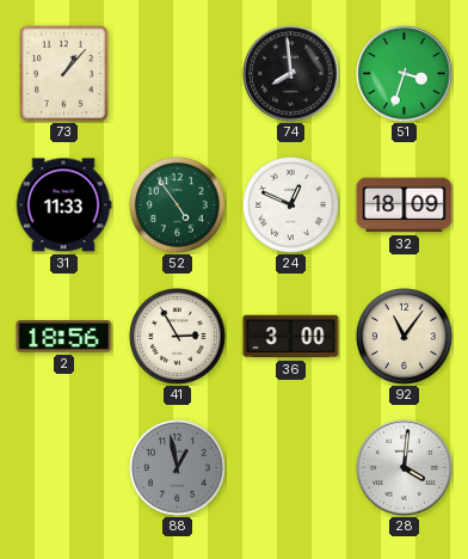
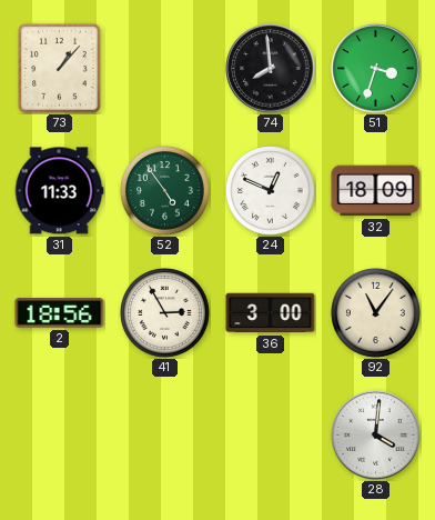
88: 12:58 -> none (178, 468)
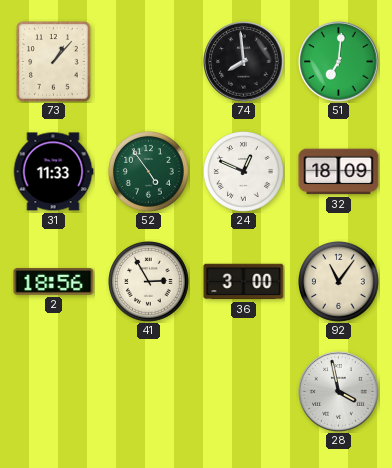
51: 3:33 -> 7:01 (339, 62)
28: 4:01 -> 3:58 (339, 392)
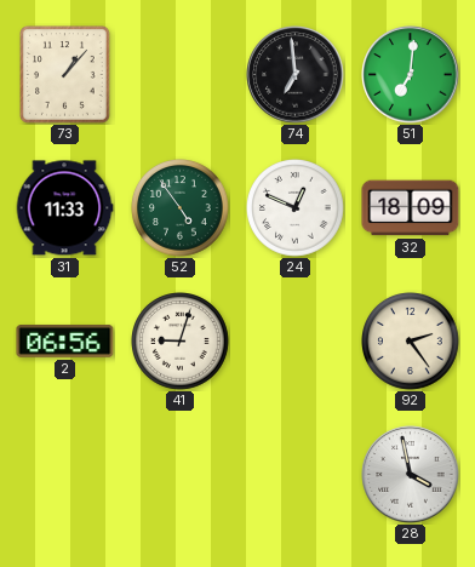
74: 7:59 -> 6:59 (296, 75)
2: 18:56 -> 06:56 (65, 342)
41: 2:55 -> 9:03 (181, 342)
36: 3:00 -> none (244, 282)
92: 11:06 -> 2:24 (411, 342)
